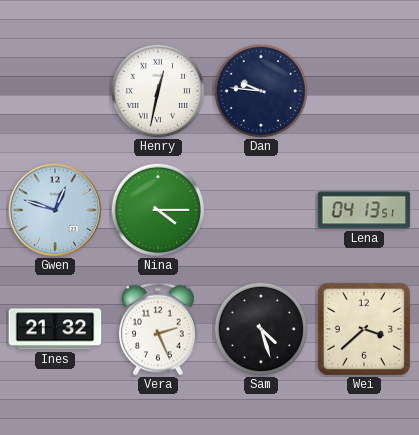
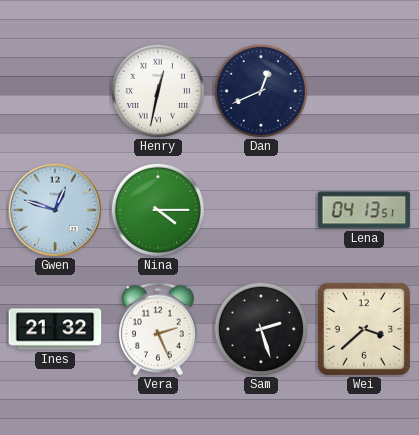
Dan: 9:46 -> 12:41 (260, 90)
Sam: 4:27 -> 2:27 (260, 328)
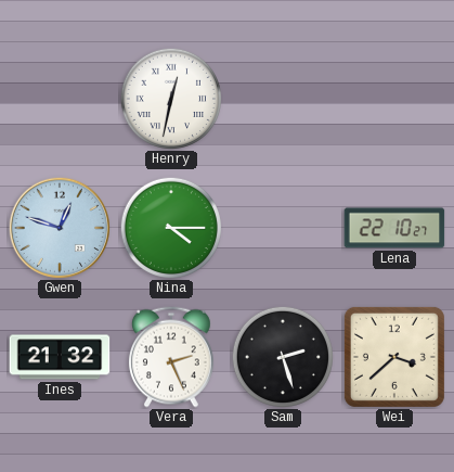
Dan: 12:41 -> none (260, 90)
Lena: 04:13 -> 22:10 (394, 228)
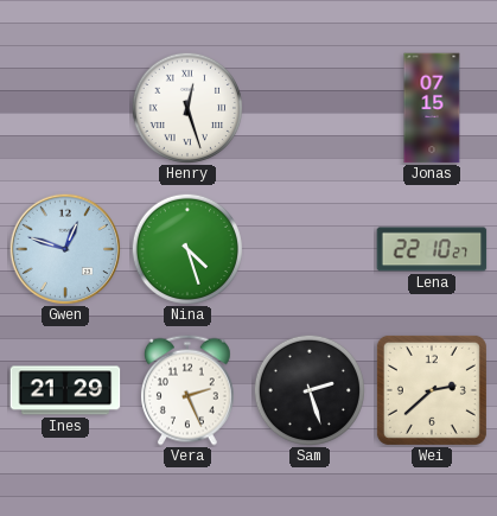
Henry: 12:32 -> 12:27 (186, 107)
Jonas: none -> 07:15 (432, 108)
Nina: 4:15 -> 4:27 (186, 248)
Ines: 21:32 -> 21:29 (65, 390)
Wei: 3:38 -> 2:38 (432, 390)
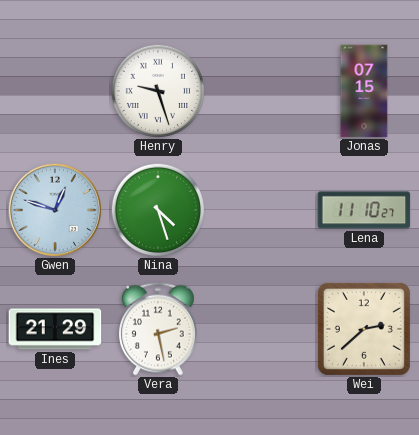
Henry: 12:27 -> 9:27 (157, 90)
Lena: 22:10 -> 11:10 (364, 210)
Vera: 2:26 -> 2:28 (158, 329)
Sam: 2:27 -> none (308, 389)
